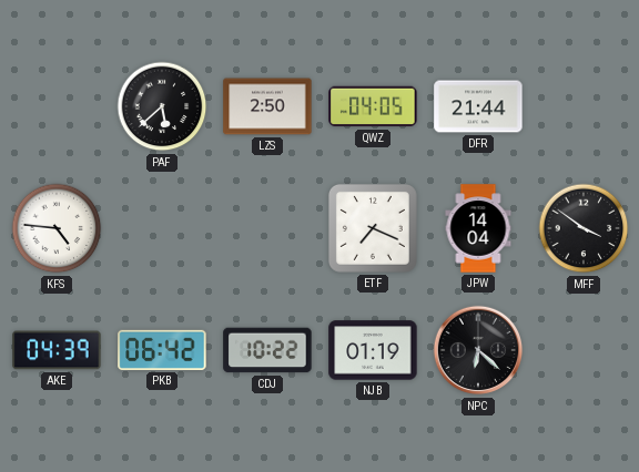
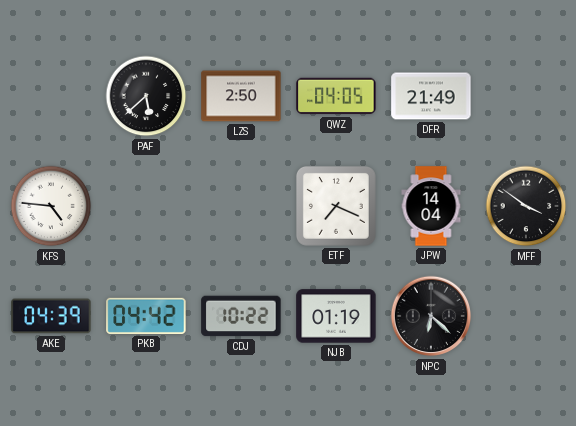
DFR: 21:44 -> 21:49 (431, 96)
PKB: 06:42 -> 04:42 (146, 316)
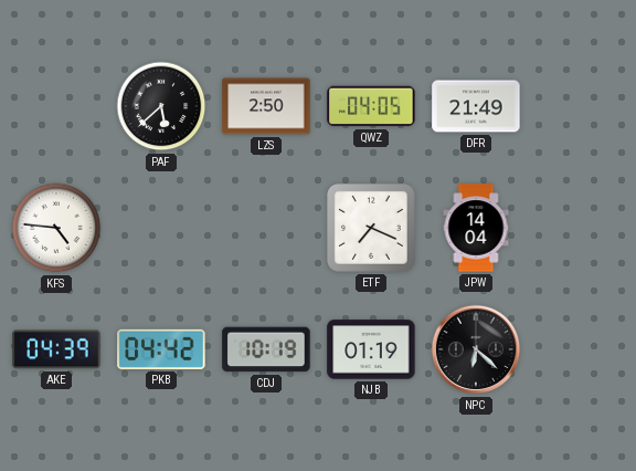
MFF: 3:51 -> none (526, 206)
CDJ: 10:22 -> 10:19 (266, 349)
